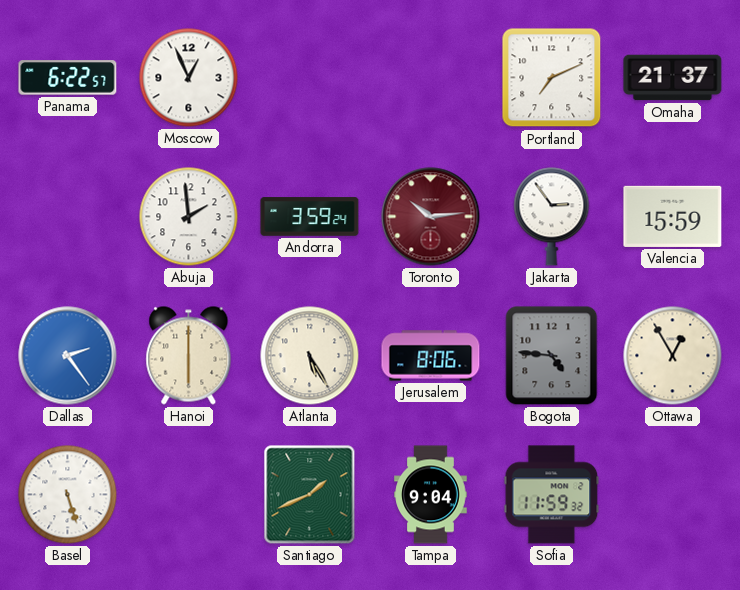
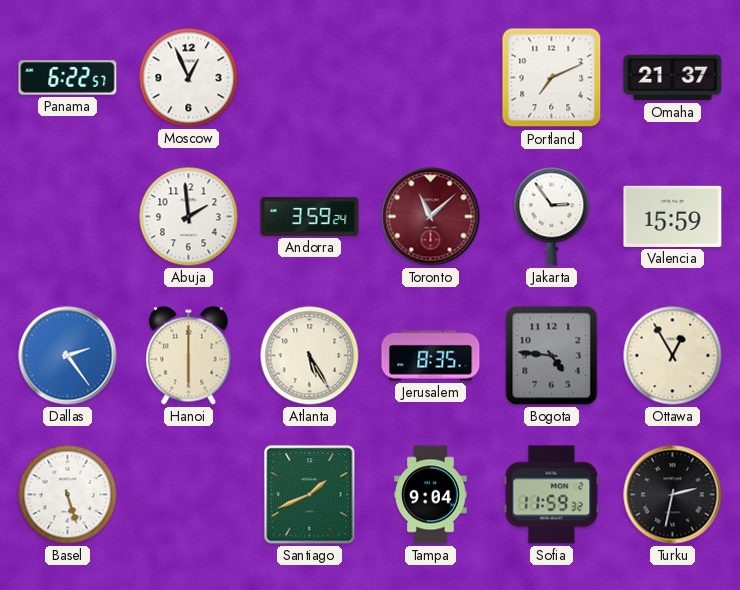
Toronto: 10:14 -> 11:08 (431, 217)
Jerusalem: 8:06 -> 8:35 (431, 356)
Turku: none -> 2:32 (673, 495)
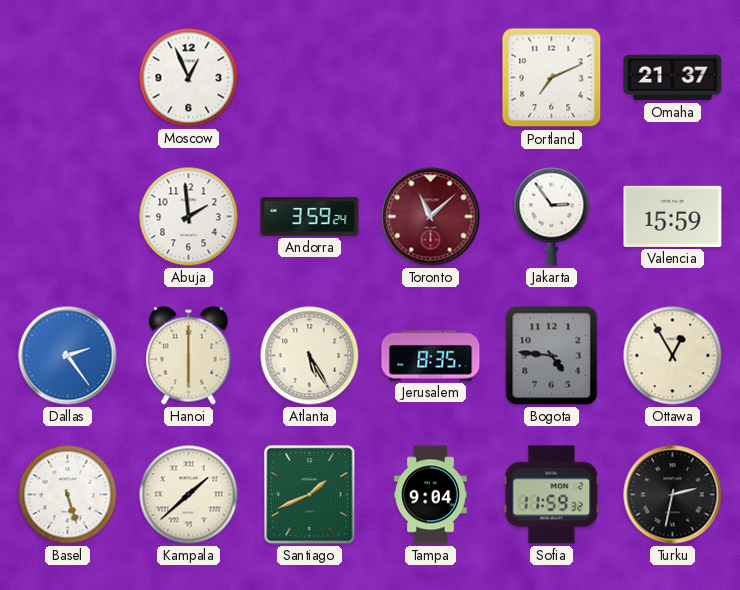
Panama: 6:22 -> none (68, 78)
Kampala: none -> 1:38 (189, 495)
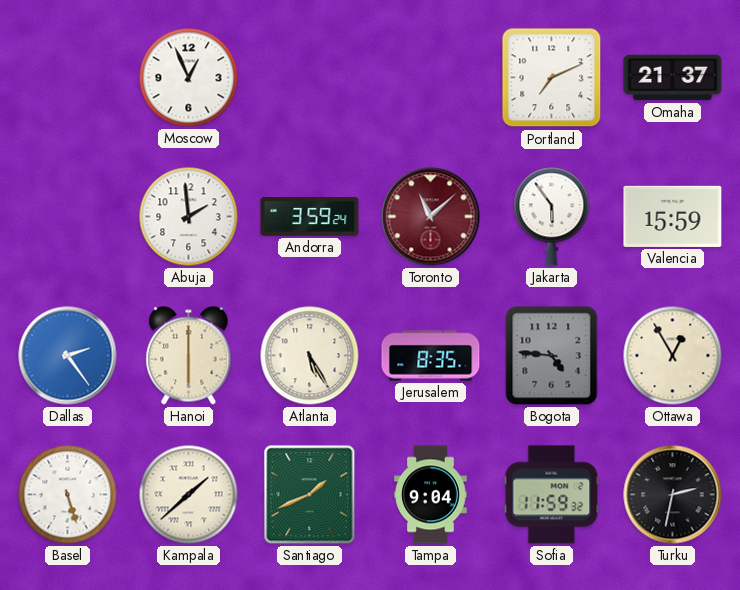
Jakarta: 2:54 -> 5:54 (552, 217)
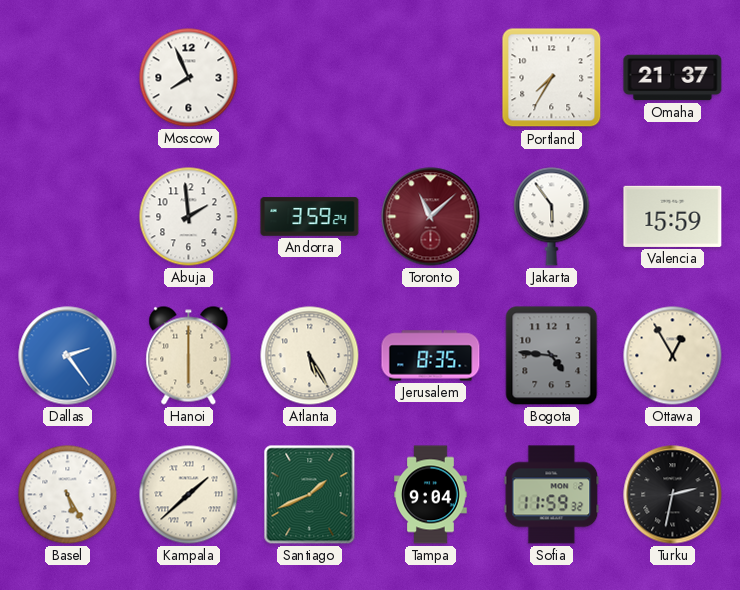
Moscow: 12:56 -> 7:56 (189, 78)
Portland: 7:11 -> 7:35 (552, 78)
Basel: 5:27 -> 5:25 (68, 495)
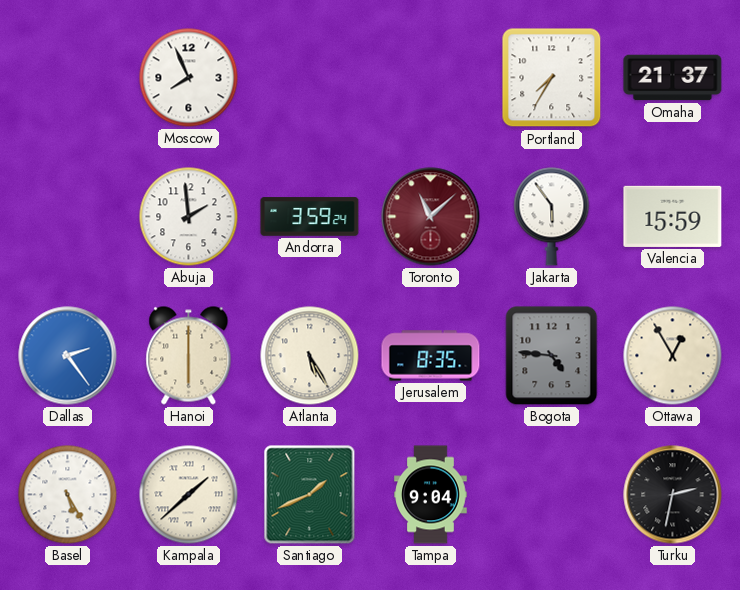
Sofia: 11:59 -> none (552, 495)
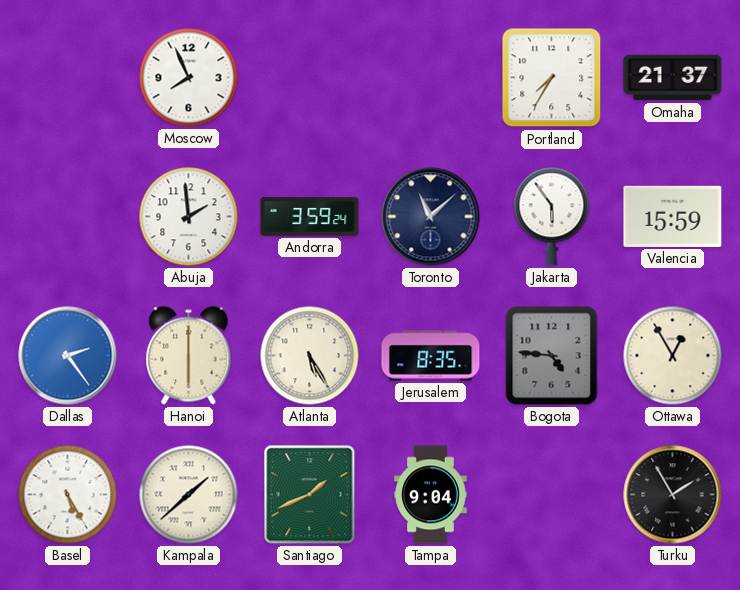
Toronto dial: burgundy -> navy (431, 217)
Turku: 2:32 -> 1:55 (673, 495)
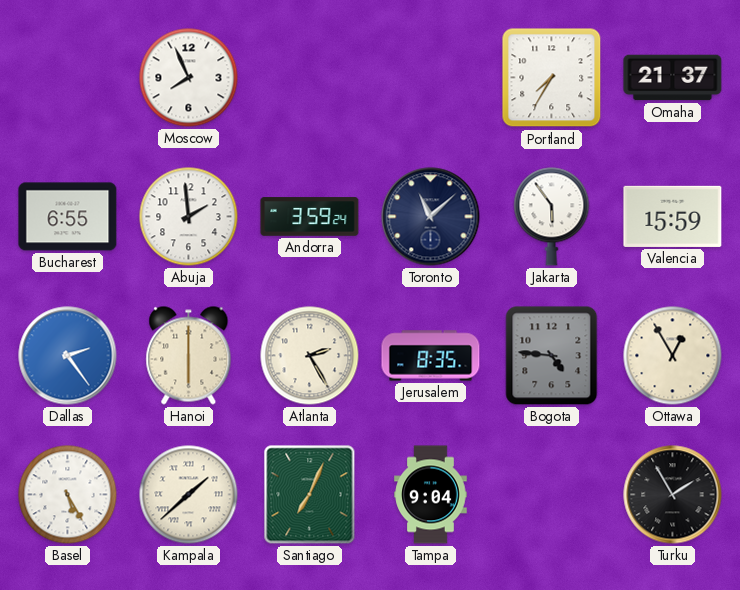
Bucharest: none -> 6:55 (68, 217)
Atlanta: 5:25 -> 2:25 (310, 356)
Santiago: 1:41 -> 7:04 (310, 495)
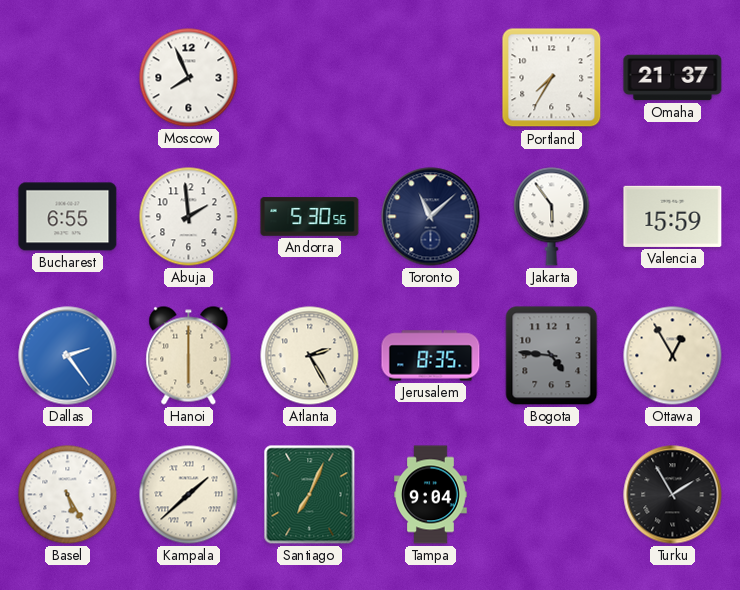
Andorra: 3:59 -> 5:30 (310, 217)
